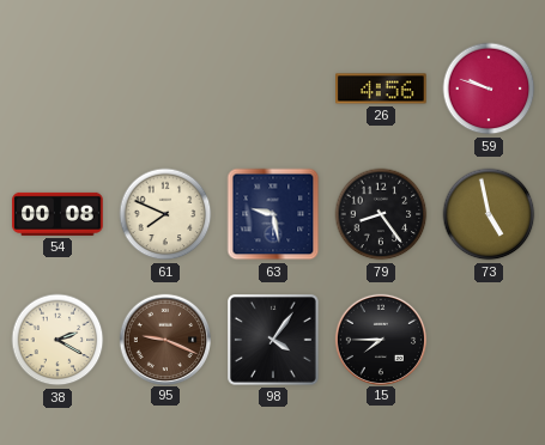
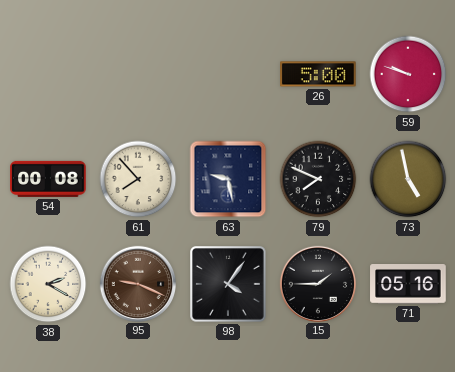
26: 4:56 -> 5:00 (319, 74)
61: 7:49 -> 7:53 (138, 179)
79: 8:24 -> 7:49 (318, 179)
15: 7:45 -> 1:45 (317, 283)
71: none -> 05:16 (408, 285)
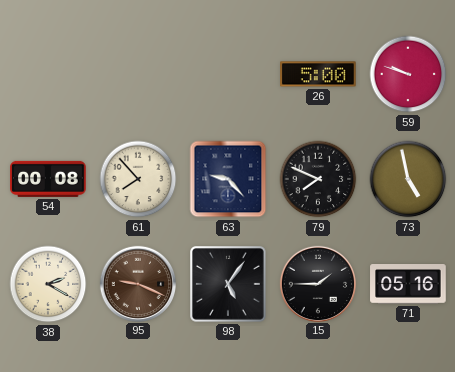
63: 9:28 -> 9:23 (228, 179)
98: 4:06 -> 5:06 (229, 285)
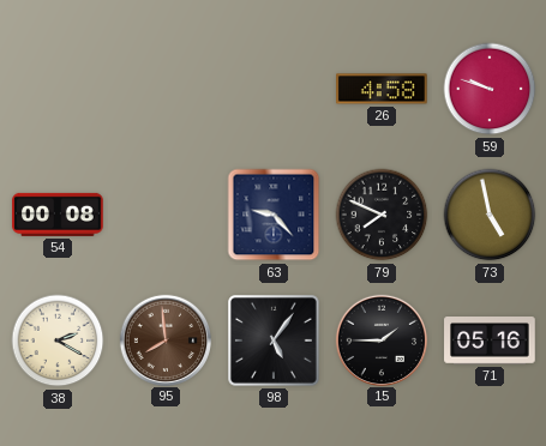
26: 5:00 -> 4:58 (383, 89)
61: 7:53 -> none (138, 179)
95: 9:19 -> 7:59 (164, 339)
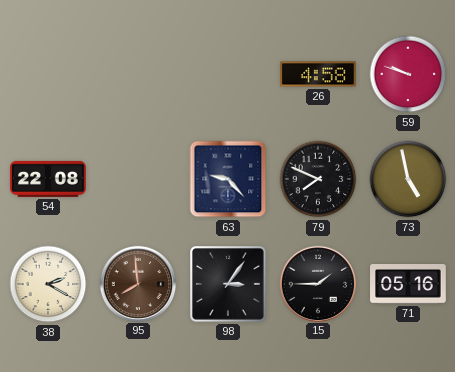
54: 00:08 -> 22:08 (48, 179)
98: 5:06 -> 3:06 (229, 285)
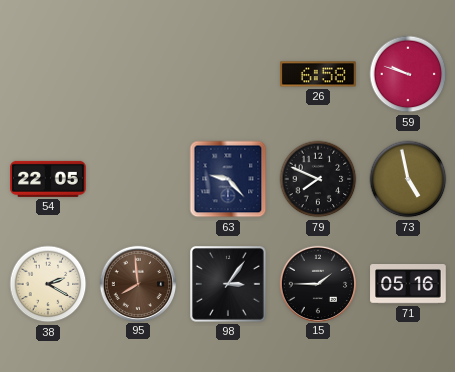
26: 4:58 -> 6:58 (319, 74)
54: 22:08 -> 22:05 (48, 179)
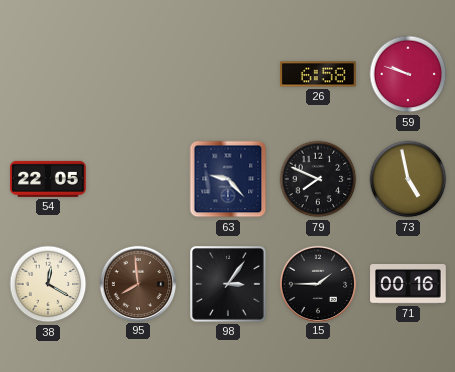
38: 2:20 -> 12:20 (48, 284)
71: 05:16 -> 00:16 (408, 285)
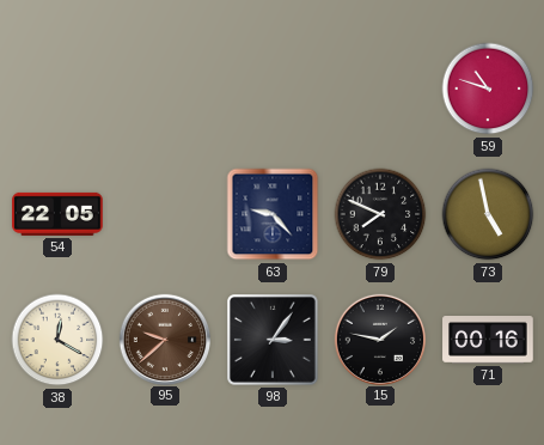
26: 6:58 -> none (319, 74)
59: 9:48 -> 10:48 (488, 89)
95: 7:59 -> 9:38 (164, 339)
15: 1:45 -> 1:47 (379, 339)
